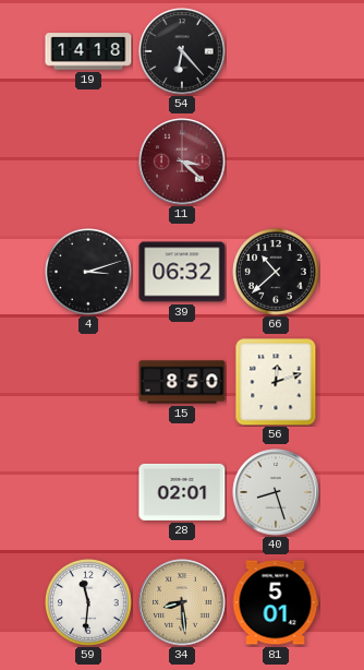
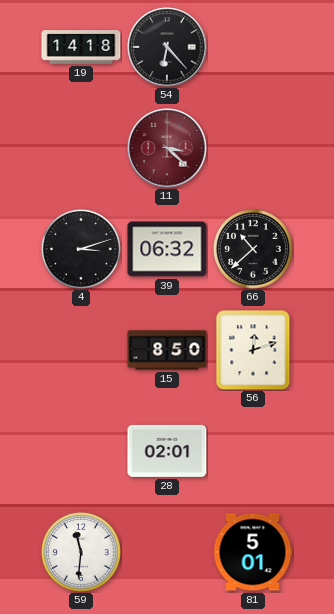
40: 8:27 -> none (276, 492)
34: 8:29 -> none (182, 602)
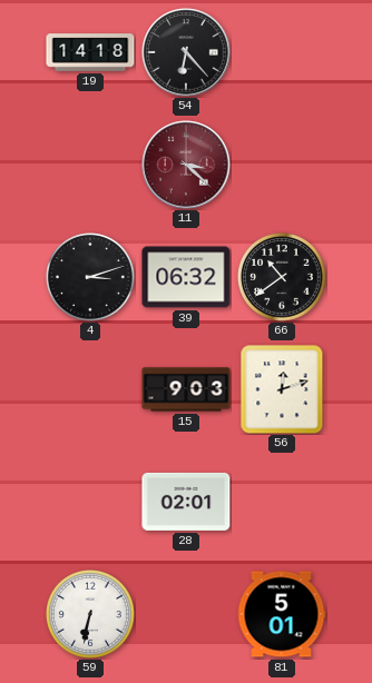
66: 10:38 -> 10:39 (283, 278)
15: 8:50 -> 9:03 (186, 389)
59: 11:31 -> 6:32 (91, 615)
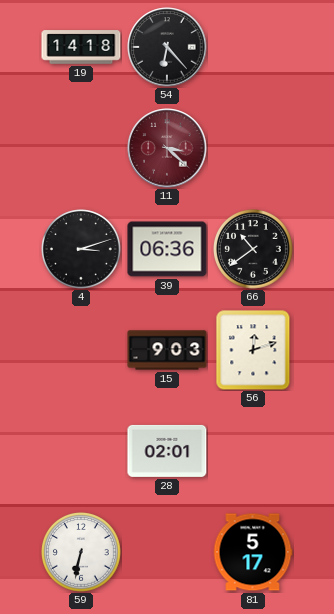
39: 06:32 -> 06:36 (167, 249)
81: 5:01 -> 5:17 (253, 552)
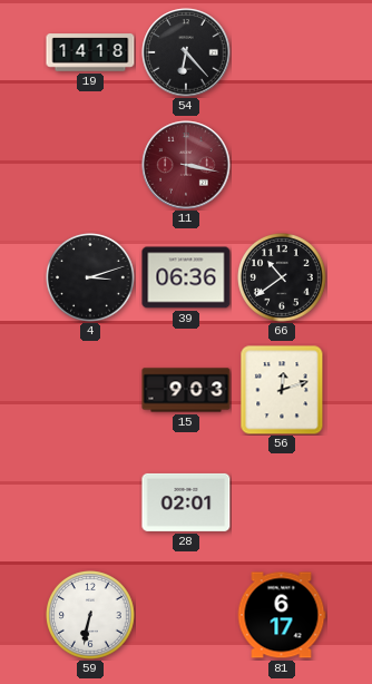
11: 3:22 -> 3:17 (186, 165)
81: 5:17 -> 6:17 (282, 615)
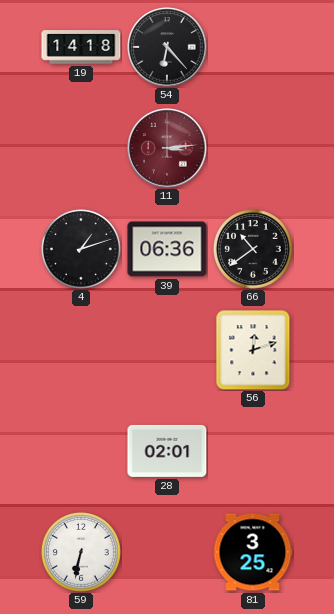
11: 3:17 -> 3:14 (167, 148)
4: 3:12 -> 1:12 (82, 250)
15: 9:03 -> none (186, 390)
81: 6:17 -> 3:25 (253, 552)
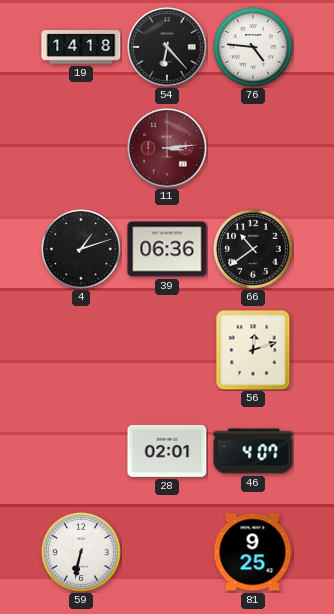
76: none -> 4:46 (254, 48)
46: none -> 4:07 (253, 451)
81: 3:25 -> 9:25 (253, 552)
